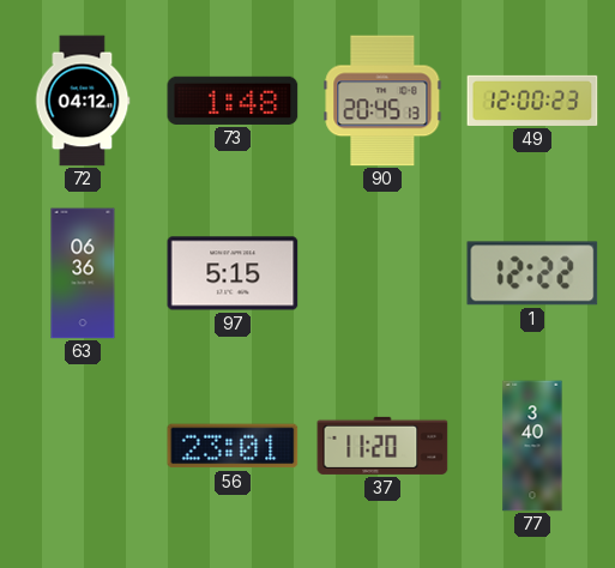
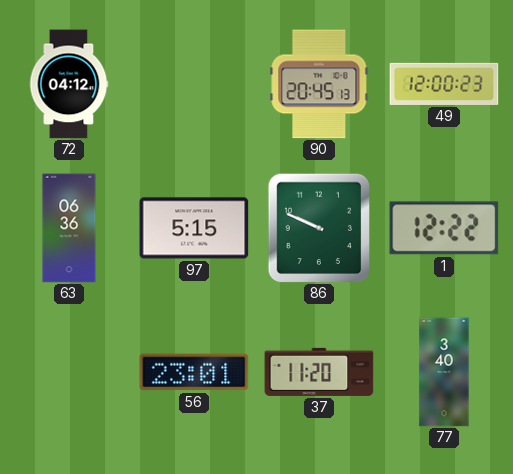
73: 1:48 -> none (233, 101)
86: none -> 9:49 (319, 228)
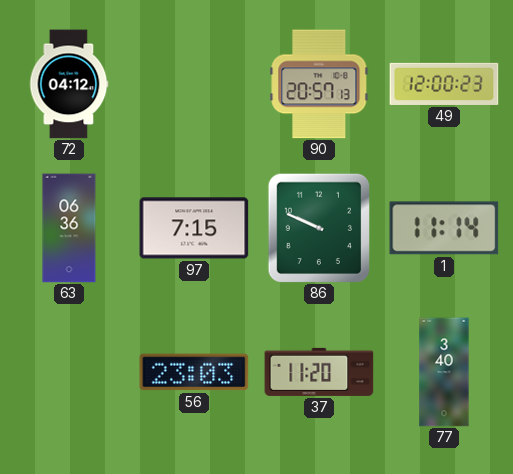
90: 20:45 -> 20:57 (319, 84)
97: 5:15 -> 7:15 (194, 228)
1: 12:22 -> 11:14 (444, 228)
56: 23:01 -> 23:03 (194, 372)
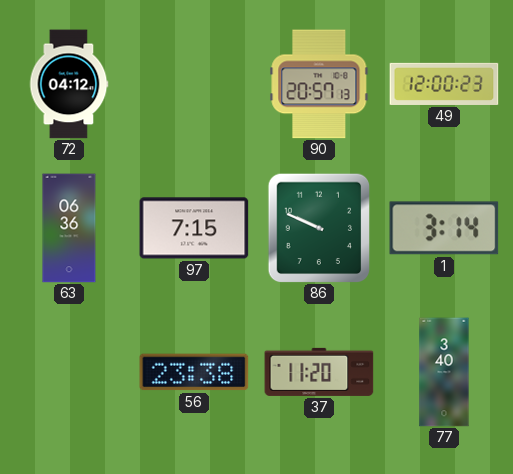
1: 11:14 -> 3:14 (444, 228)
56: 23:03 -> 23:38 (194, 372)
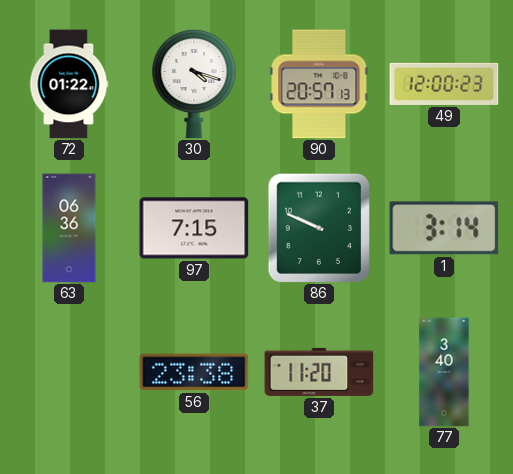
72: 04:12 -> 01:22 (69, 84)
30: none -> 4:18 (194, 84)
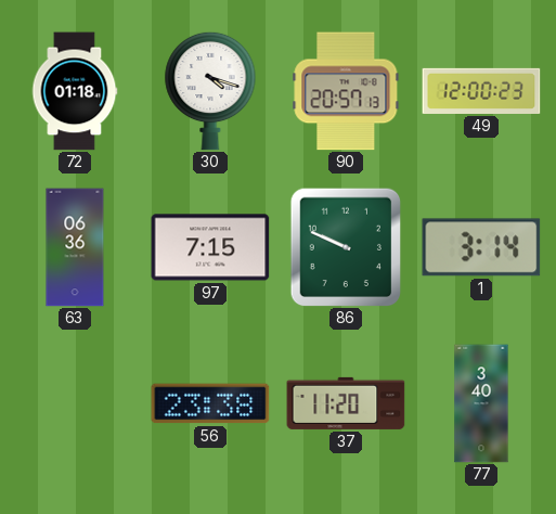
72: 01:22 -> 01:18 (75, 91)
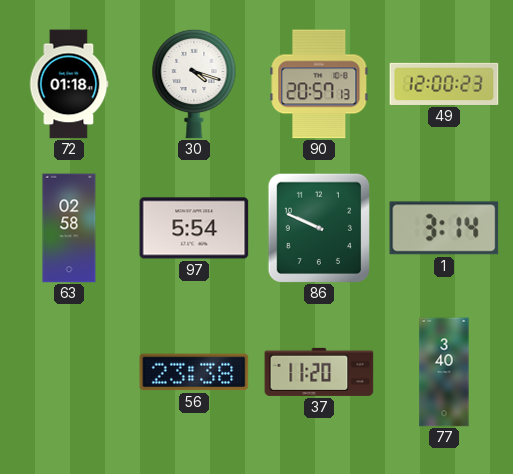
63: 06:36 -> 02:58 (69, 228)
97: 7:15 -> 5:54 (194, 228)
